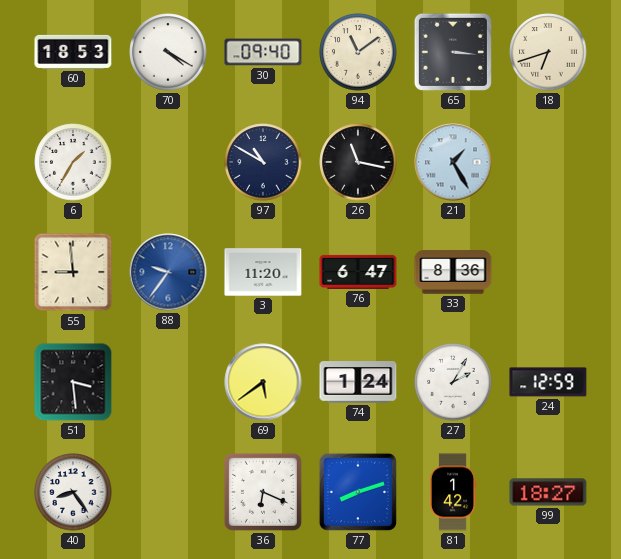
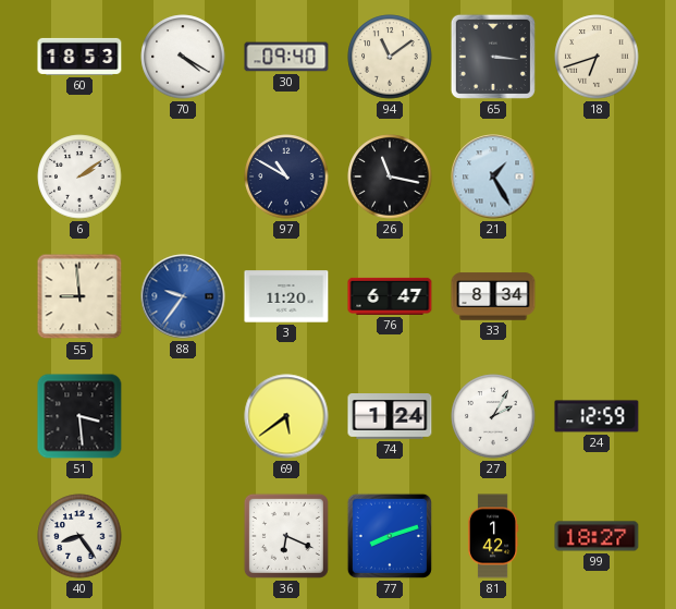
6: 1:35 -> 2:09 (79, 176)
33: 8:36 -> 8:34 (493, 296)
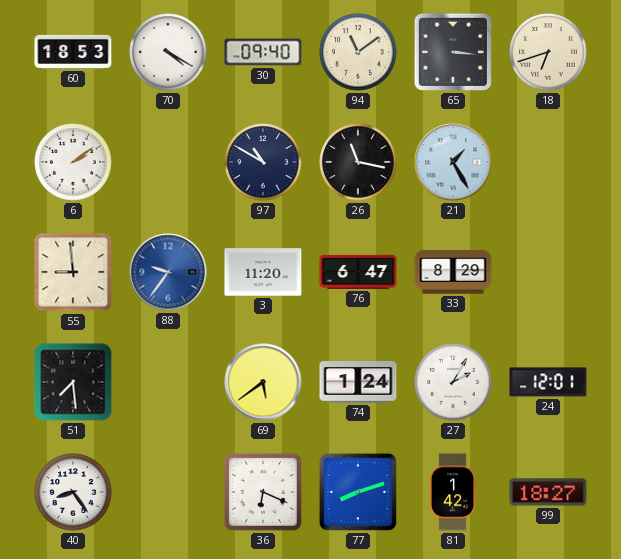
33: 8:34 -> 8:29 (453, 272)
51: 3:29 -> 7:29 (73, 382)
24: 12:59 -> 12:01 (548, 382)
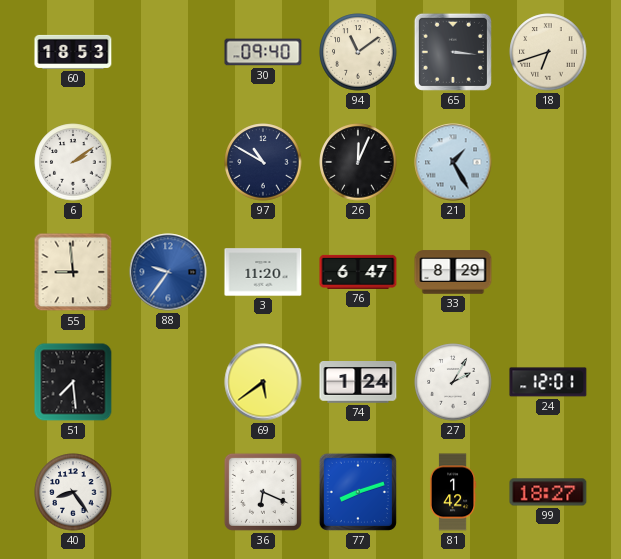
70: 4:20 -> none (168, 52)
26: 11:17 -> 12:04 (358, 162)
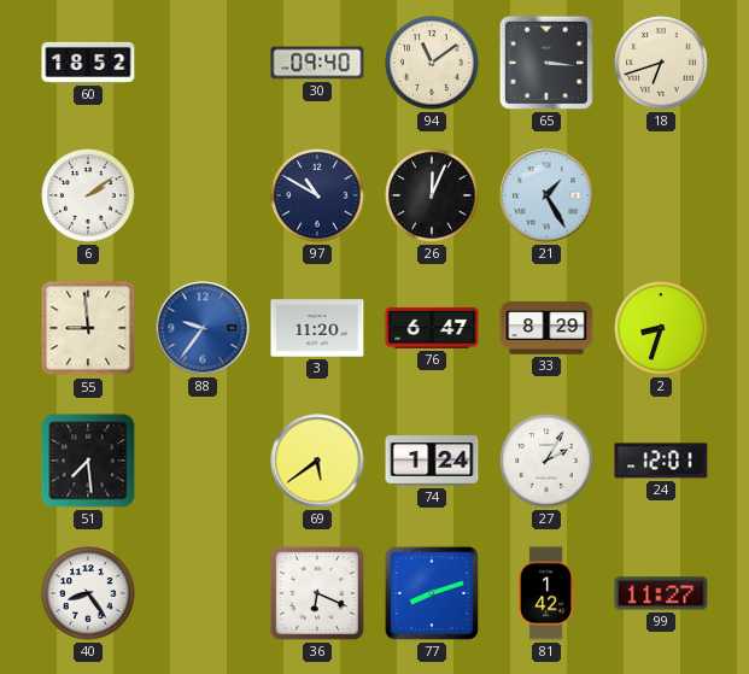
60: 18:53 -> 18:52 (88, 63)
2: none -> 8:33 (661, 328)
99: 18:27 -> 11:27 (661, 593)
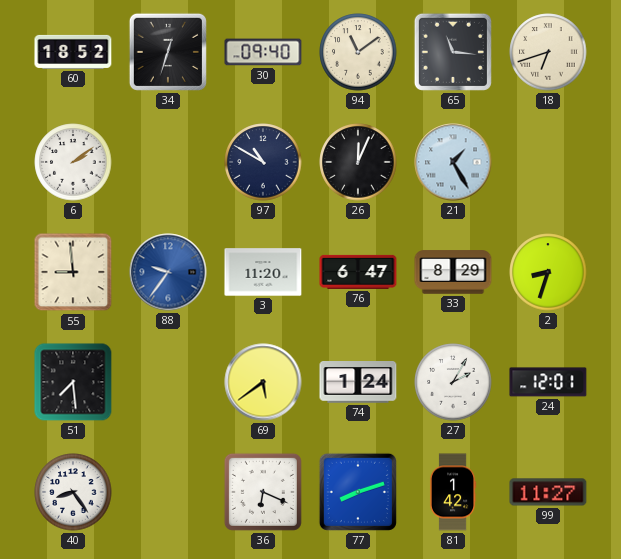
34: none -> 12:33 (168, 52)
65: 3:16 -> 11:16 (453, 52)
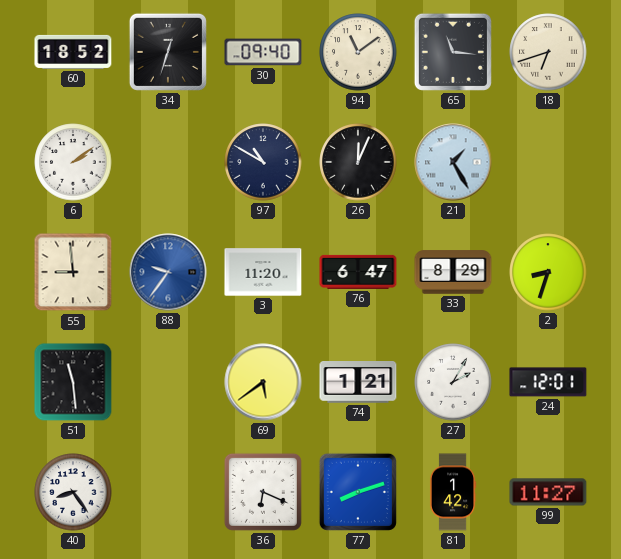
51: 7:29 -> 11:29 (73, 382)
74: 1:24 -> 1:21 (358, 382)
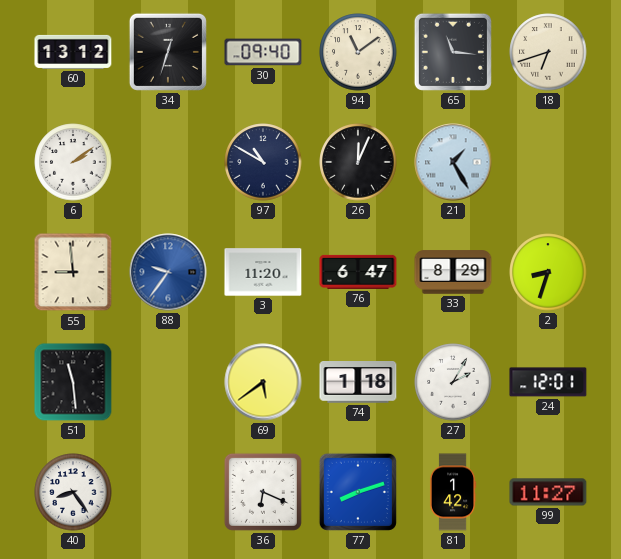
60: 18:52 -> 13:12 (73, 52)
74: 1:21 -> 1:18 (358, 382)
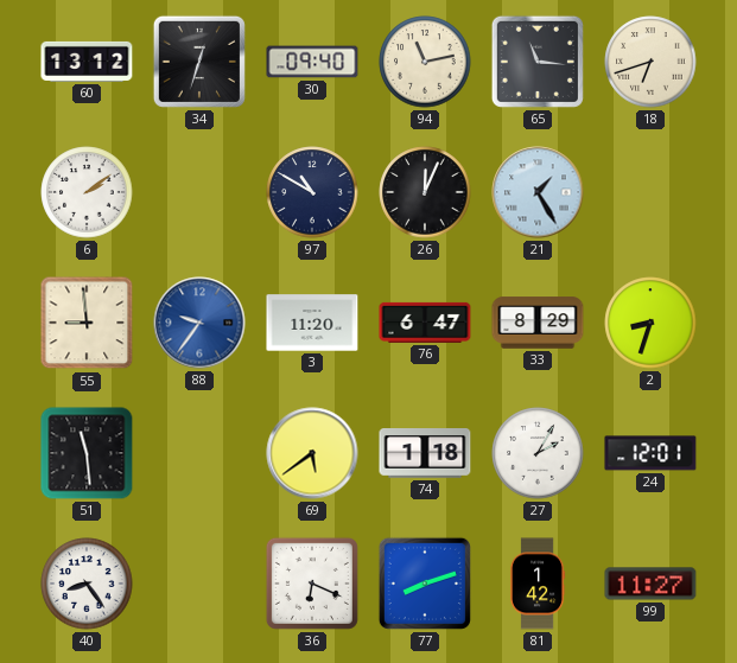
94: 11:09 -> 11:13 (425, 62)
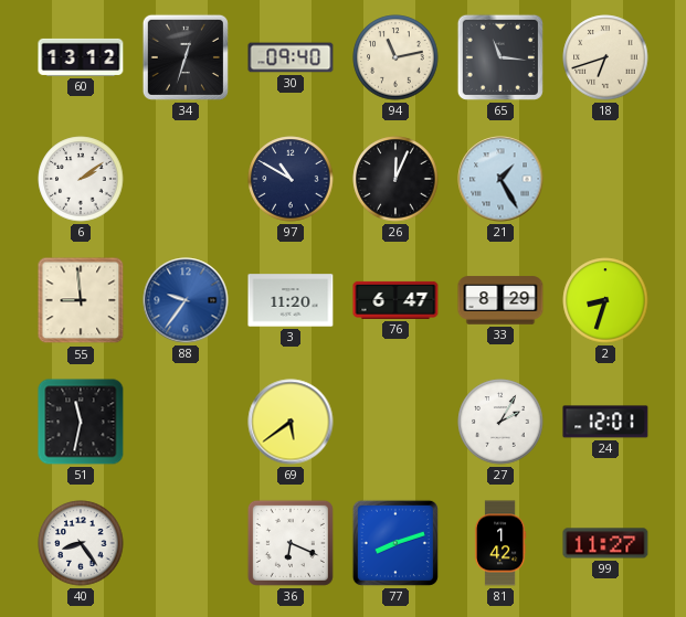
51: 11:29 -> 11:32 (81, 422)
74: 1:18 -> none (425, 453)
